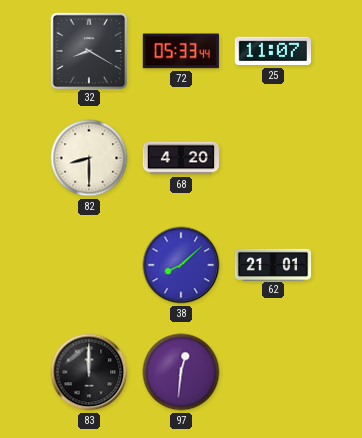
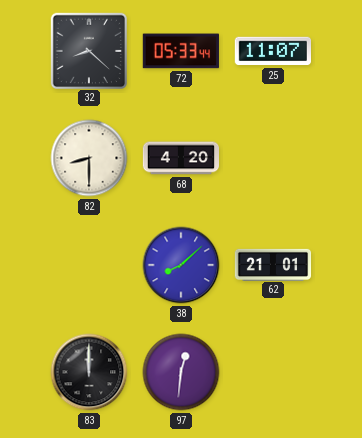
32: 8:20 -> 8:22 (88, 50)
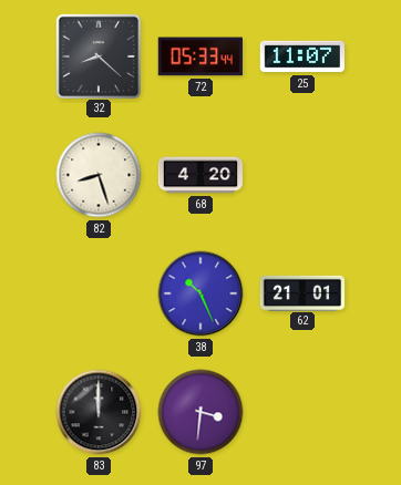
82: 8:30 -> 8:27 (99, 175)
38: 8:08 -> 10:26 (200, 293)
97: 12:31 -> 3:31 (200, 412)
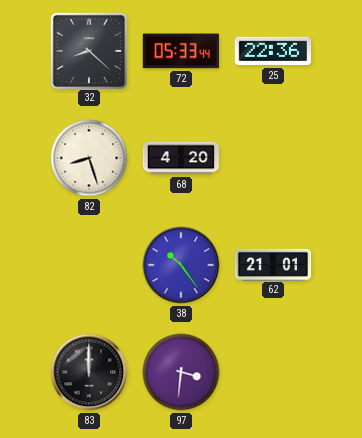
25: 11:07 -> 22:36 (272, 51)
38: 10:26 -> 10:24 (181, 265)
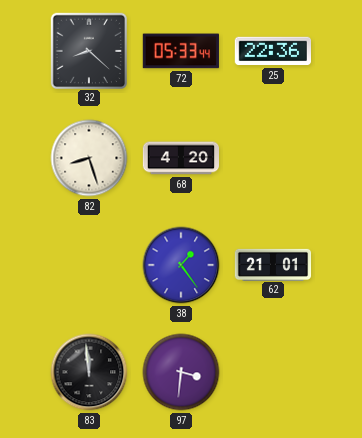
38: 10:24 -> 1:24 (181, 265)
83: 12:00 -> 11:59 (89, 372)
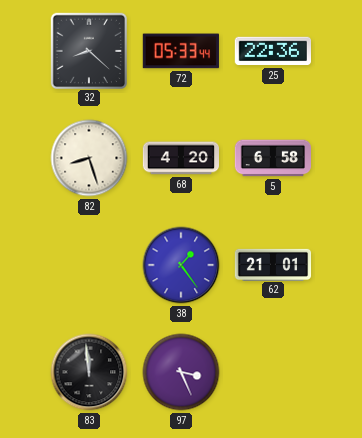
5: none -> 6:58 (272, 158)
97: 3:31 -> 3:26 (181, 372)
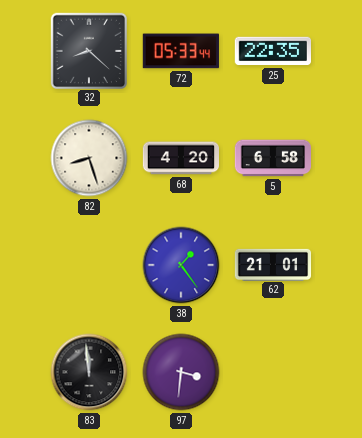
25: 22:36 -> 22:35 (272, 51)
97: 3:26 -> 3:31 (181, 372)
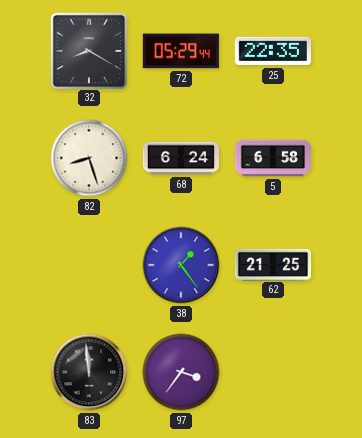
32: 8:22 -> 8:20 (88, 50)
72: 05:33 -> 05:29 (181, 51)
68: 4:20 -> 6:24 (180, 158)
62: 21:01 -> 21:25 (273, 264)
97: 3:31 -> 3:36 (181, 372)
